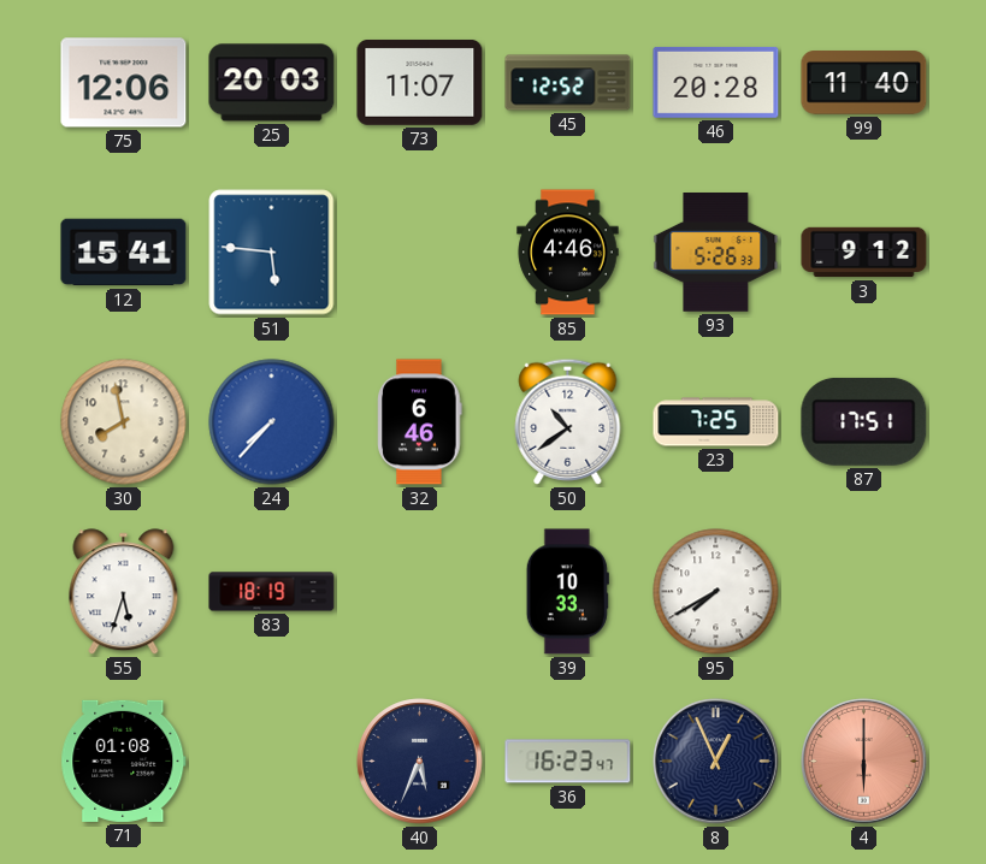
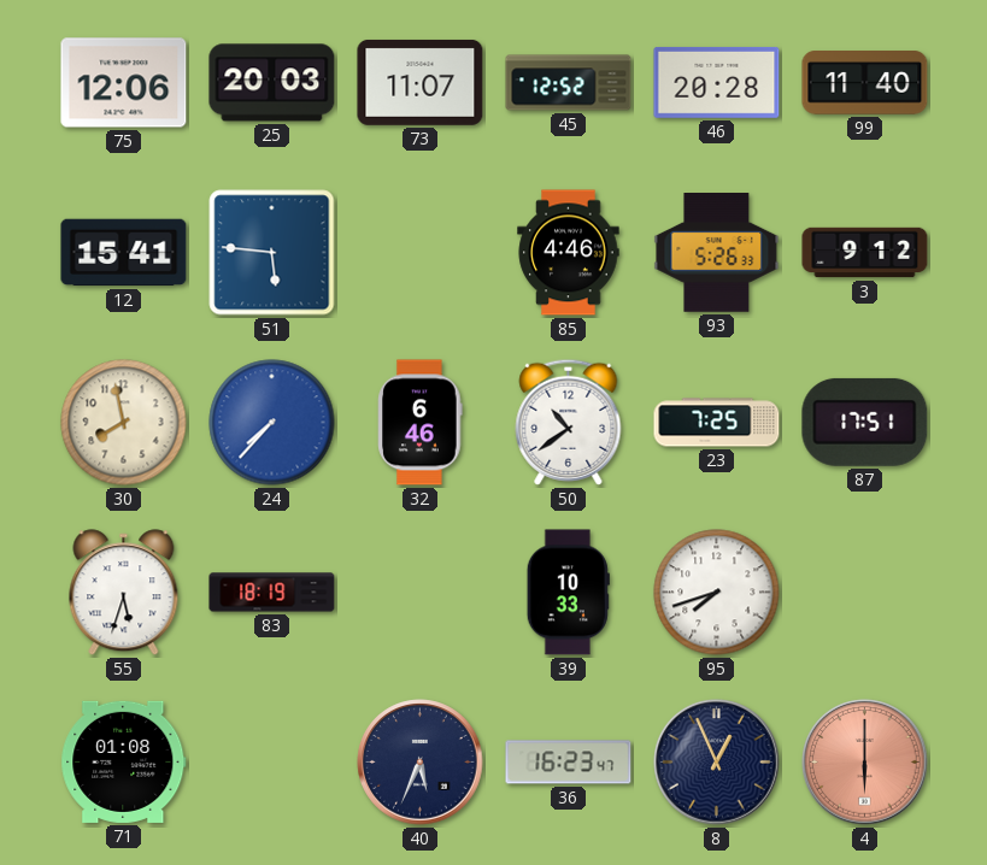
95: 7:40 -> 7:42 (717, 593)
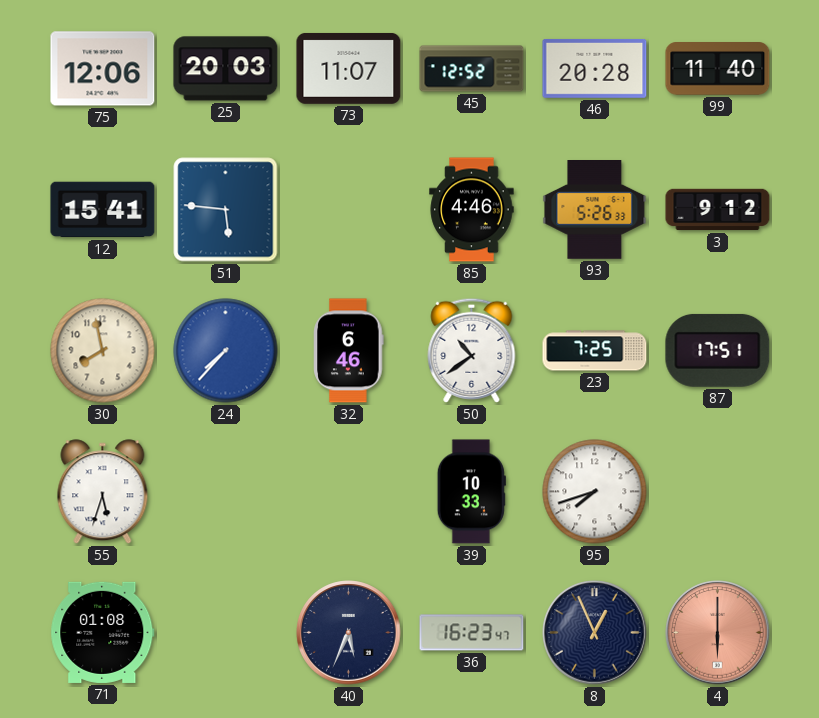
83: 18:19 -> none (272, 593)
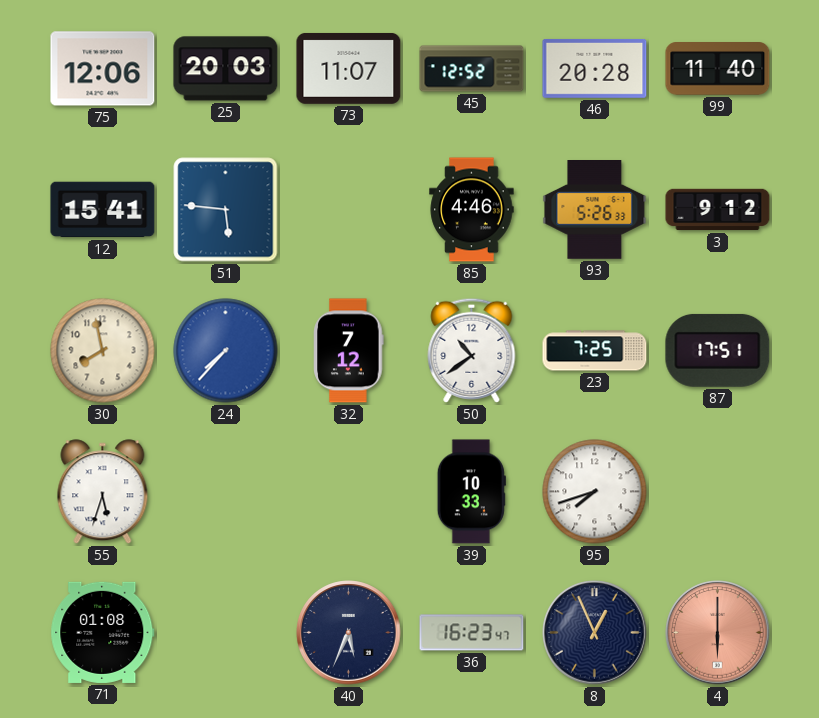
32: 6:46 -> 7:12 (349, 351)
